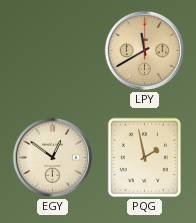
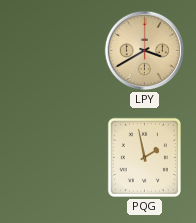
LPY: 11:40 -> 3:40 (145, 51)
EGY: 12:51 -> none (53, 158)
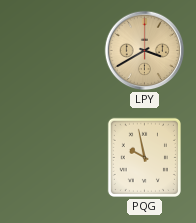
PQG: 1:58 -> 9:58 (144, 157)
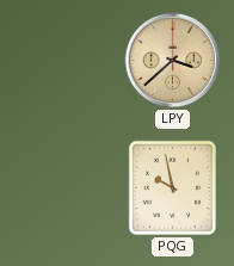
LPY: 3:40 -> 3:38 (173, 61)
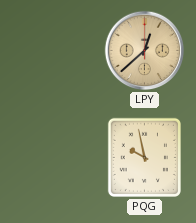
LPY: 3:38 -> 12:38 (145, 51)
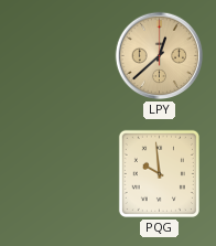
PQG: 9:58 -> 9:59 (159, 173)
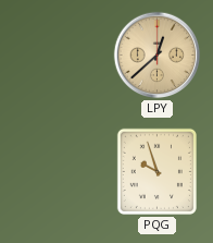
PQG: 9:59 -> 9:57 (156, 171)
